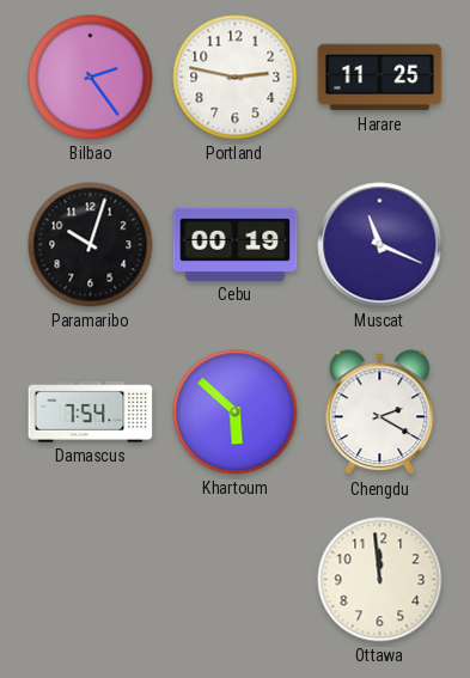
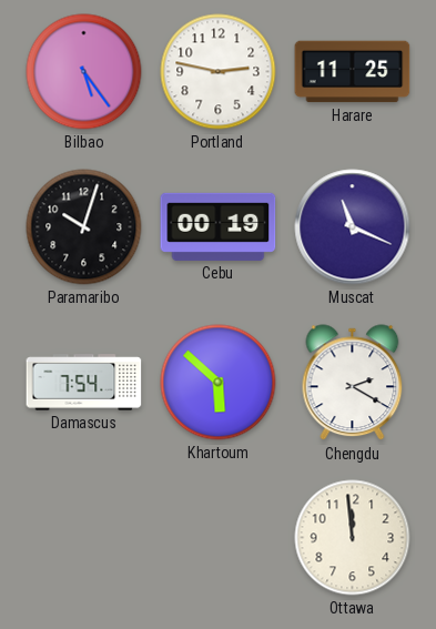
Bilbao: 2:24 -> 5:24 (84, 72)
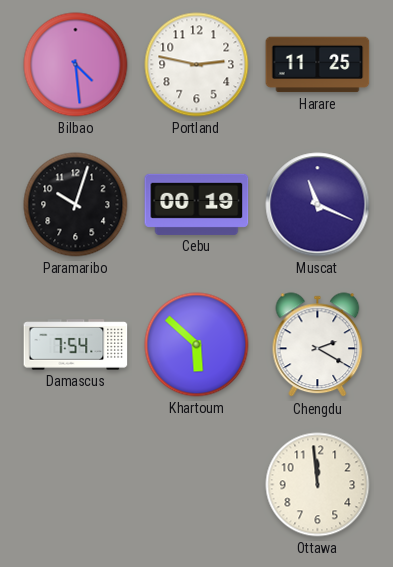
Bilbao: 5:24 -> 4:29 (76, 65)
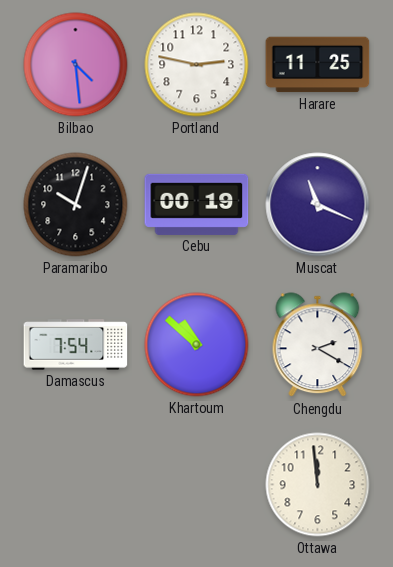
Khartoum: 5:52 -> 10:52 (197, 345)
